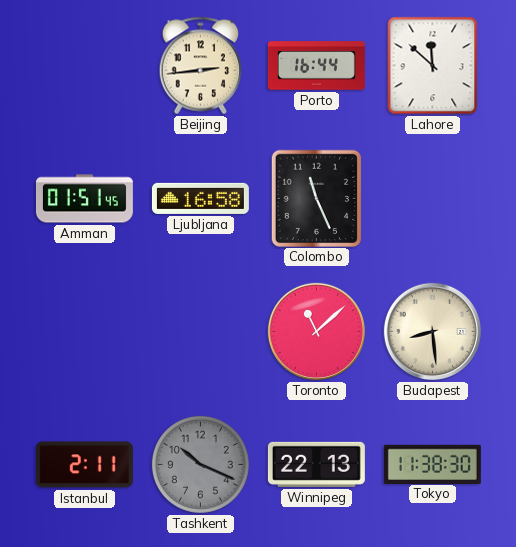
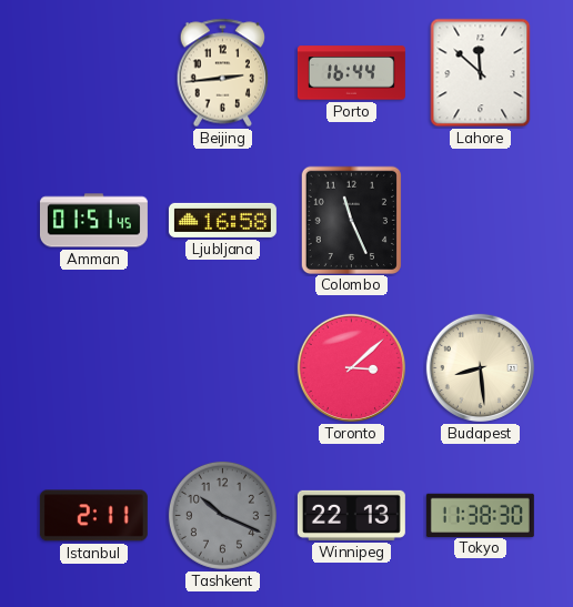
Toronto: 11:08 -> 3:08 (351, 367)
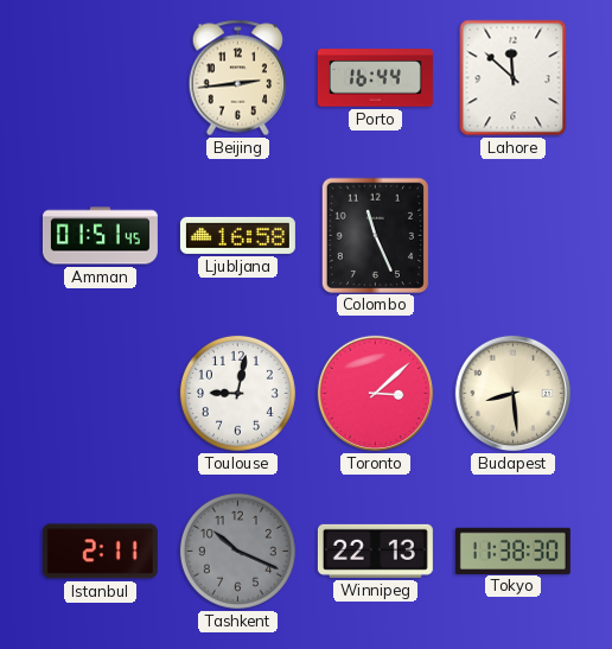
Toulouse: none -> 9:02 (237, 393)
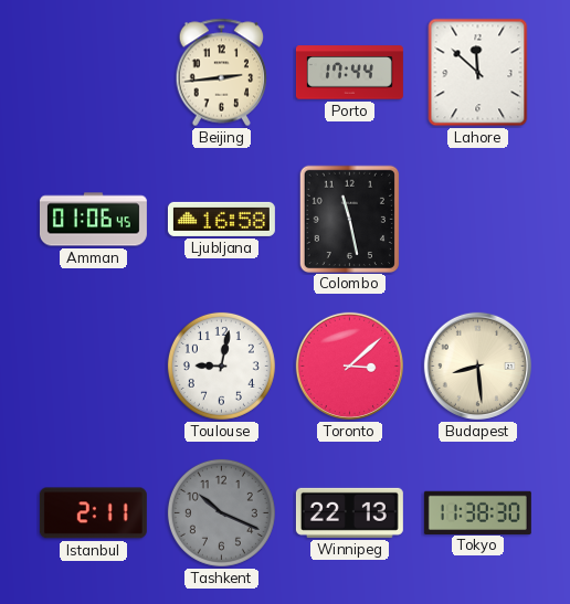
Porto: 16:44 -> 17:44 (349, 73)
Amman: 01:51 -> 01:06 (93, 220)
Colombo: 11:26 -> 11:28 (349, 219)
